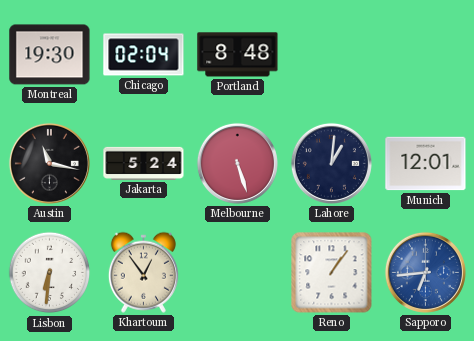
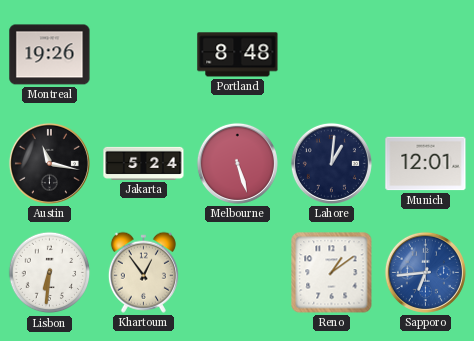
Montreal: 19:30 -> 19:26 (50, 55)
Chicago: 02:04 -> none (144, 55)
Reno: 1:06 -> 1:09 (332, 273)
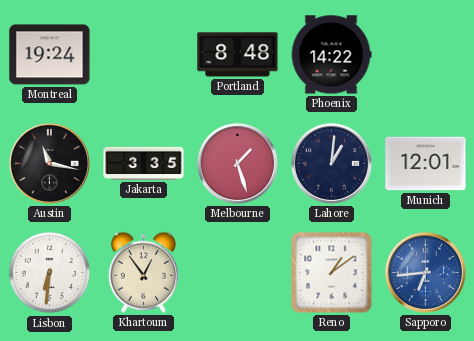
Montreal: 19:26 -> 19:24 (50, 55)
Phoenix: none -> 14:22 (331, 55)
Jakarta: 5:24 -> 3:35 (144, 163)
Melbourne: 5:27 -> 1:27 (237, 163)
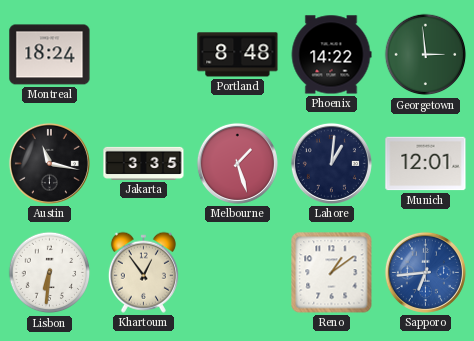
Montreal: 19:24 -> 18:24 (50, 55)
Georgetown: none -> 2:59 (426, 55)
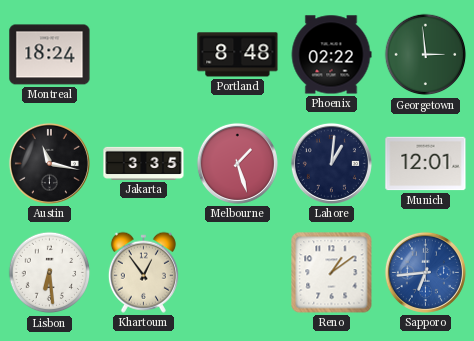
Phoenix: 14:22 -> 02:22 (331, 55)
Lisbon: 6:31 -> 6:29 (50, 273)
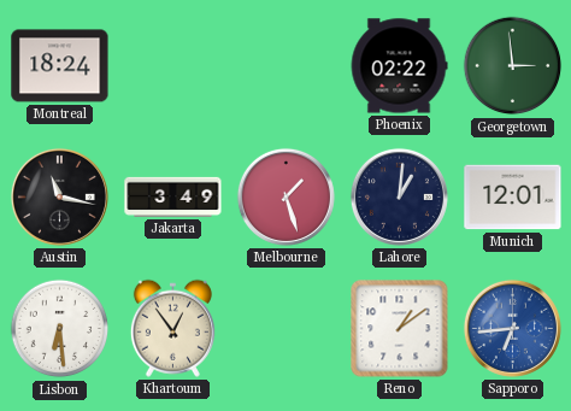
Portland: 8:48 -> none (238, 55)
Jakarta: 3:35 -> 3:49 (173, 196)
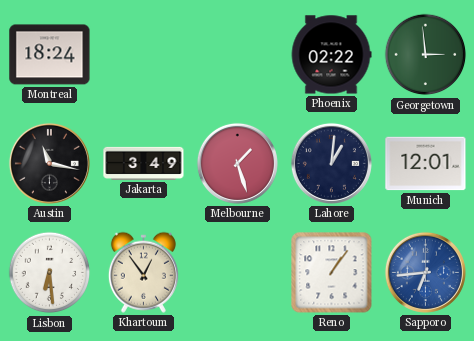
Reno: 1:09 -> 1:06 (332, 273)
